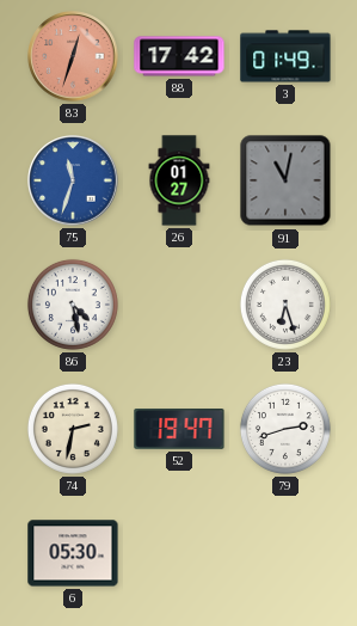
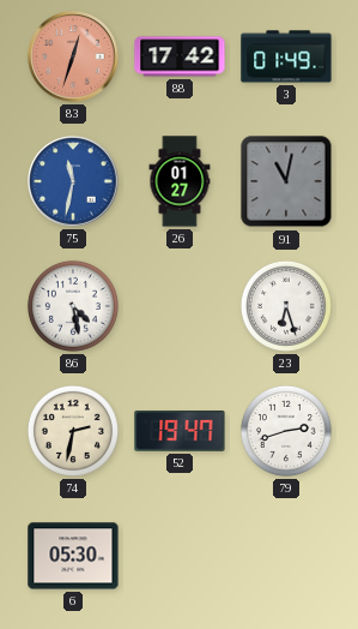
75: 11:33 -> 11:32 (73, 181)
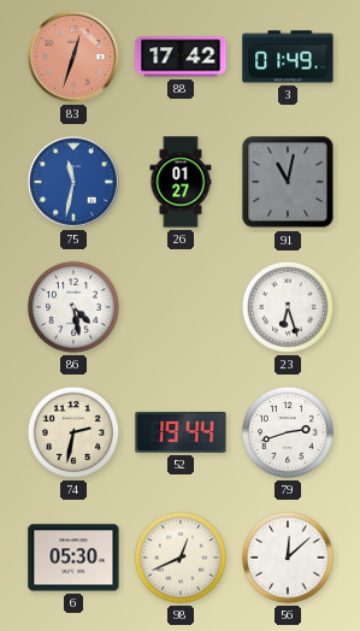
52: 19:47 -> 19:44 (181, 434)
98: none -> 12:41 (181, 558)
56: none -> 12:08 (288, 558)
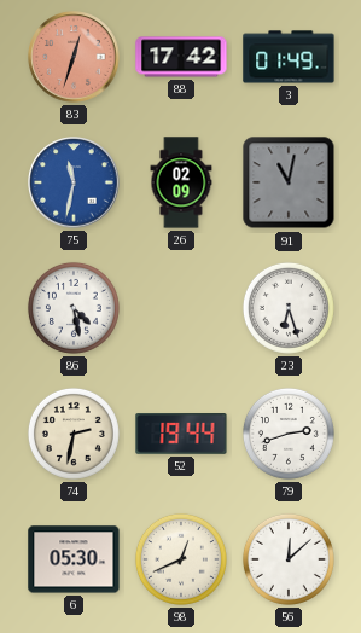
26: 01:27 -> 02:09 (181, 182)
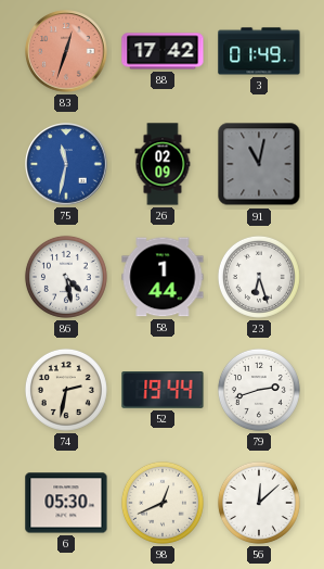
58: none -> 1:44 (163, 277)
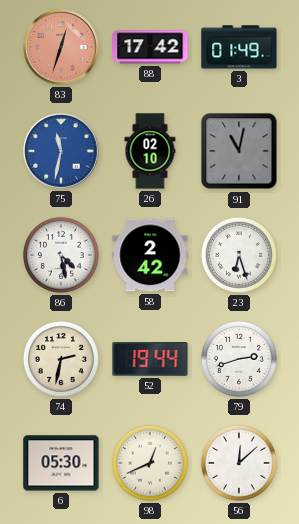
26: 02:09 -> 02:10 (150, 151)
58: 1:44 -> 2:42 (150, 255)
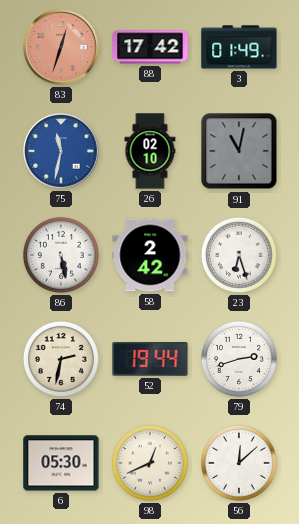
86: 4:28 -> 5:28 (61, 255)
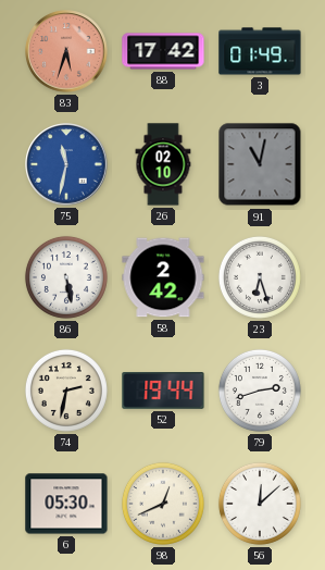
83: 12:33 -> 5:33 (66, 51)
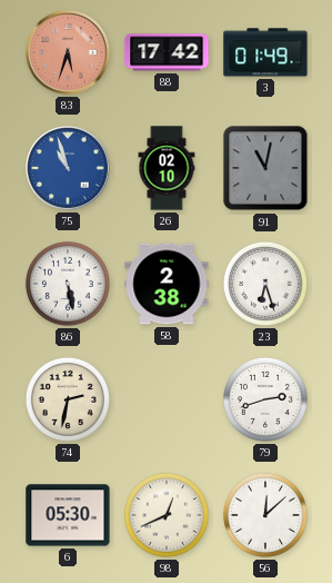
75: 11:32 -> 10:57 (68, 168)
58: 2:42 -> 2:38 (167, 284)
52: 19:44 -> none (163, 392)
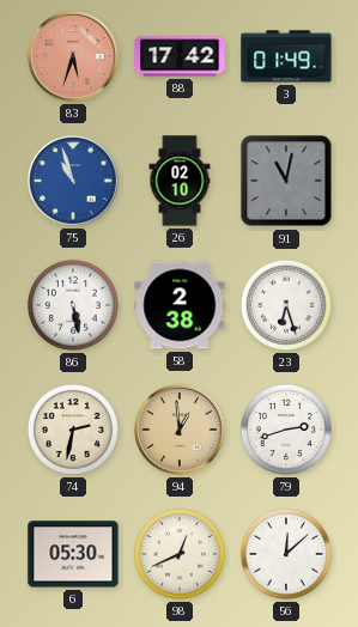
94: none -> 12:59 (180, 430)
